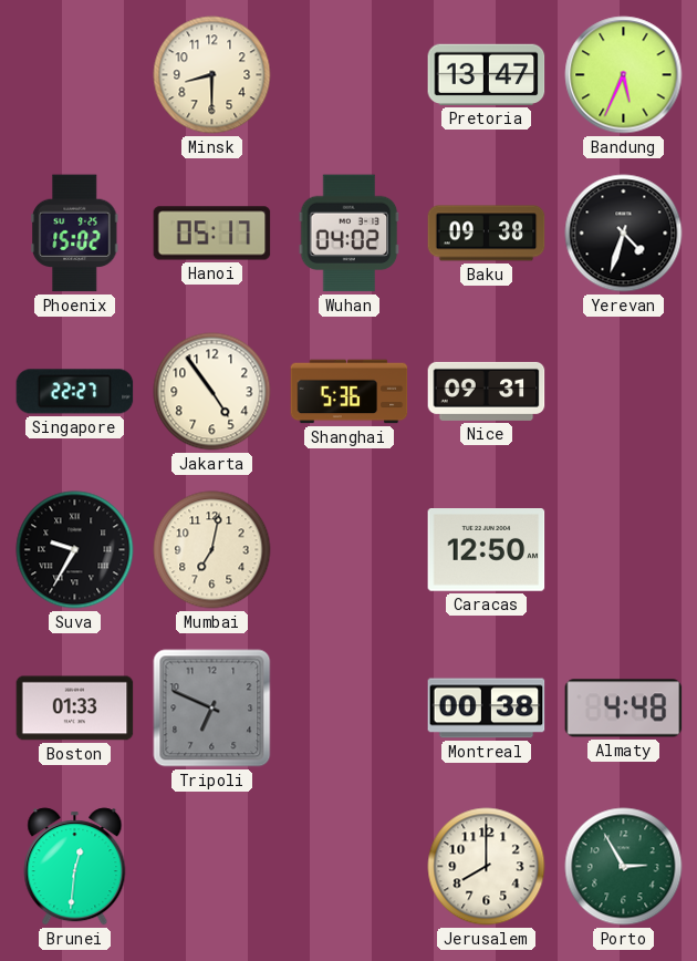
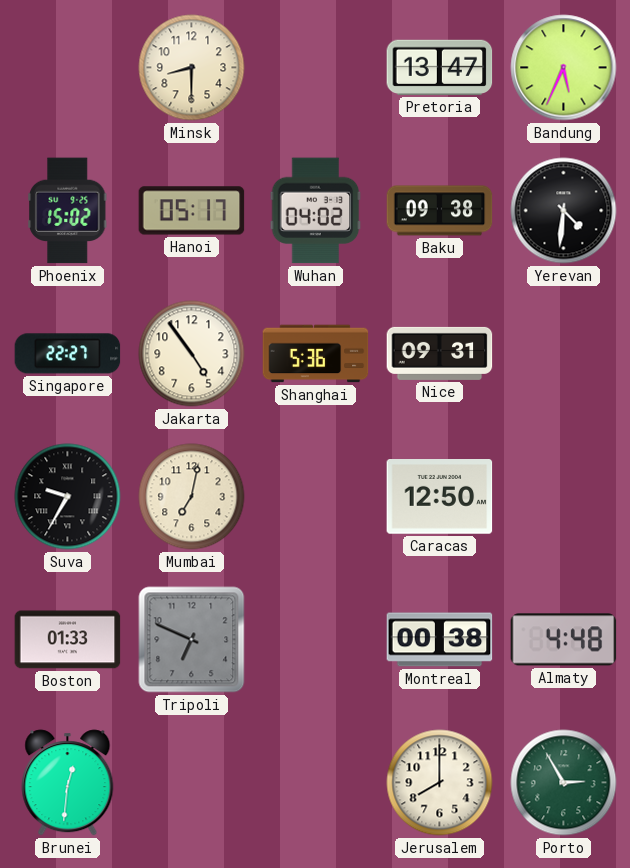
Yerevan: 4:33 -> 4:31 (564, 211)
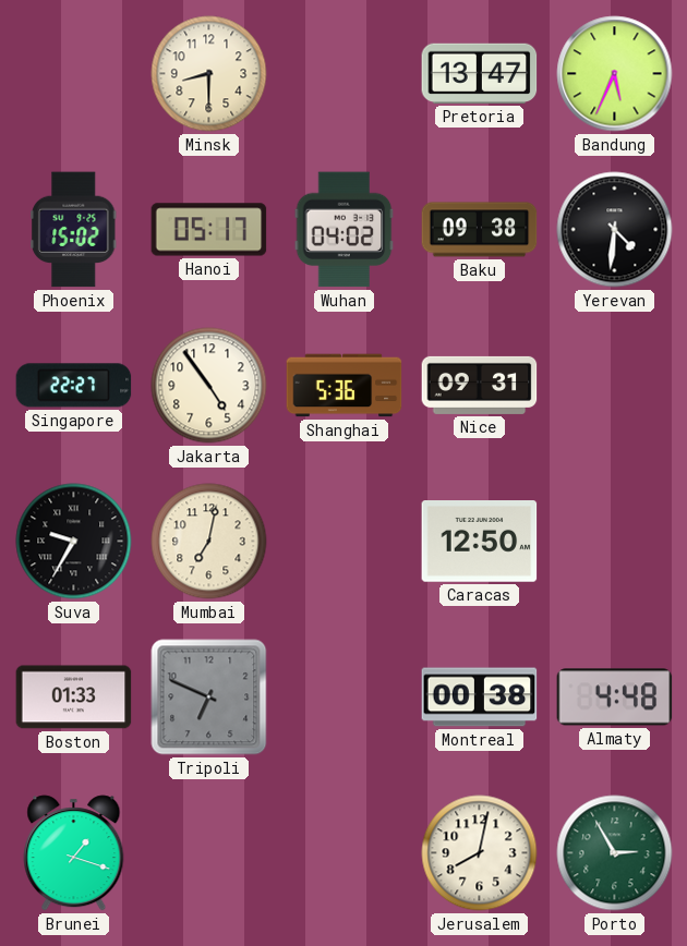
Brunei: 12:31 -> 1:18 (74, 853)
Jerusalem: 8:00 -> 8:02 (480, 853)
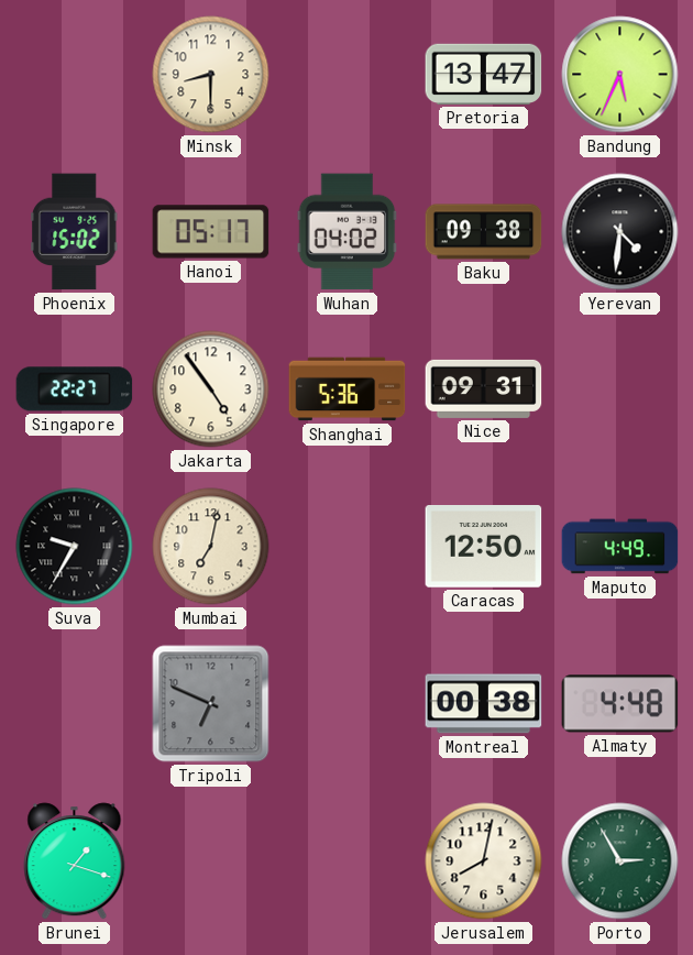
Maputo: none -> 4:49 (620, 547)
Boston: 01:33 -> none (74, 698)
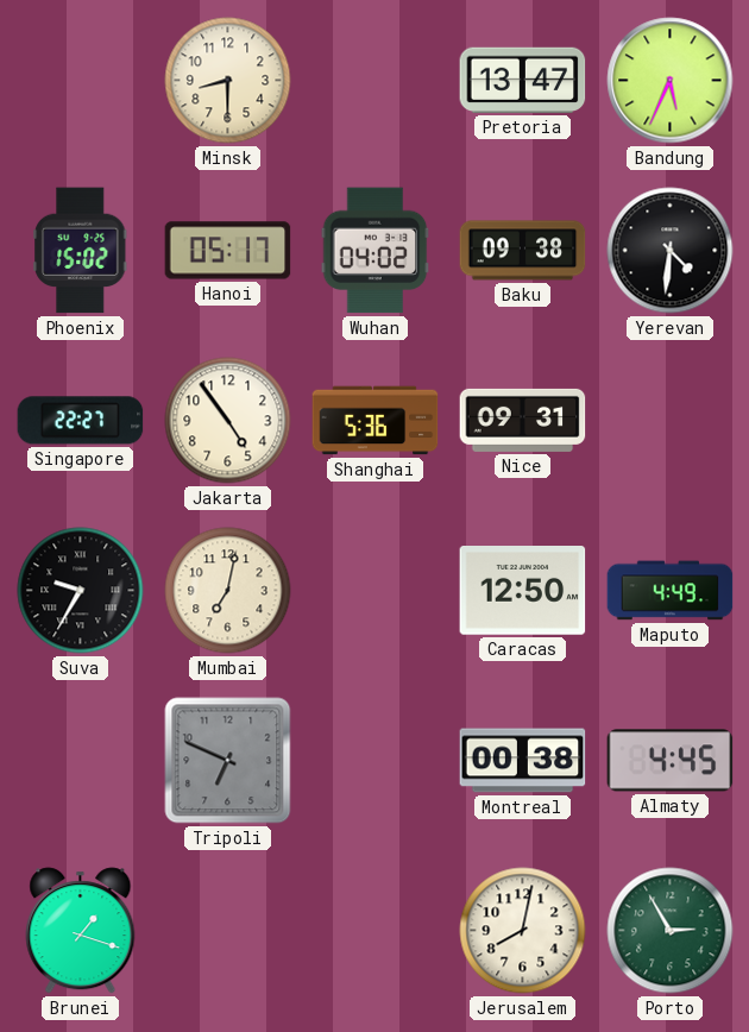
Almaty: 4:48 -> 4:45 (671, 761)
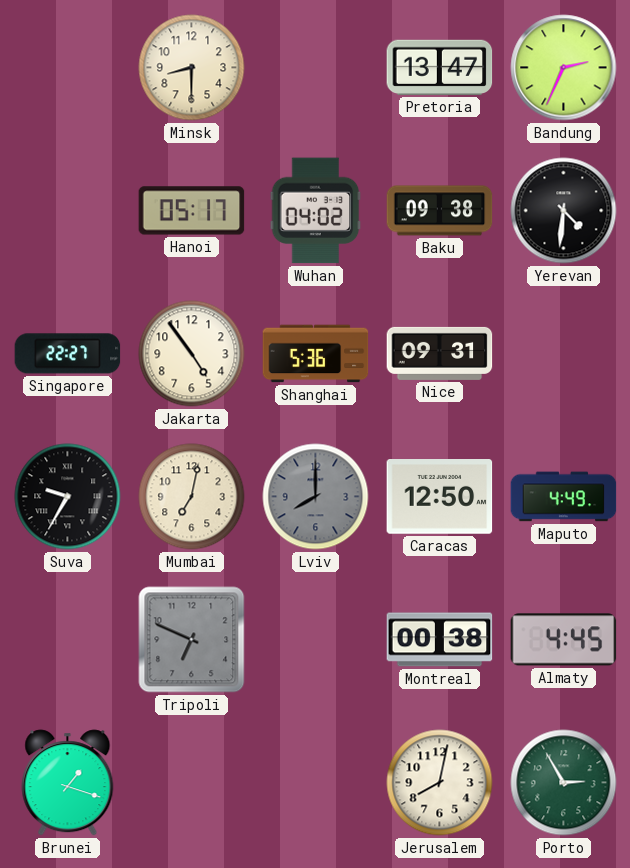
Bandung: 5:34 -> 2:34 (564, 68)
Phoenix: 15:02 -> none (81, 251)
Lviv: none -> 8:00 (316, 497)
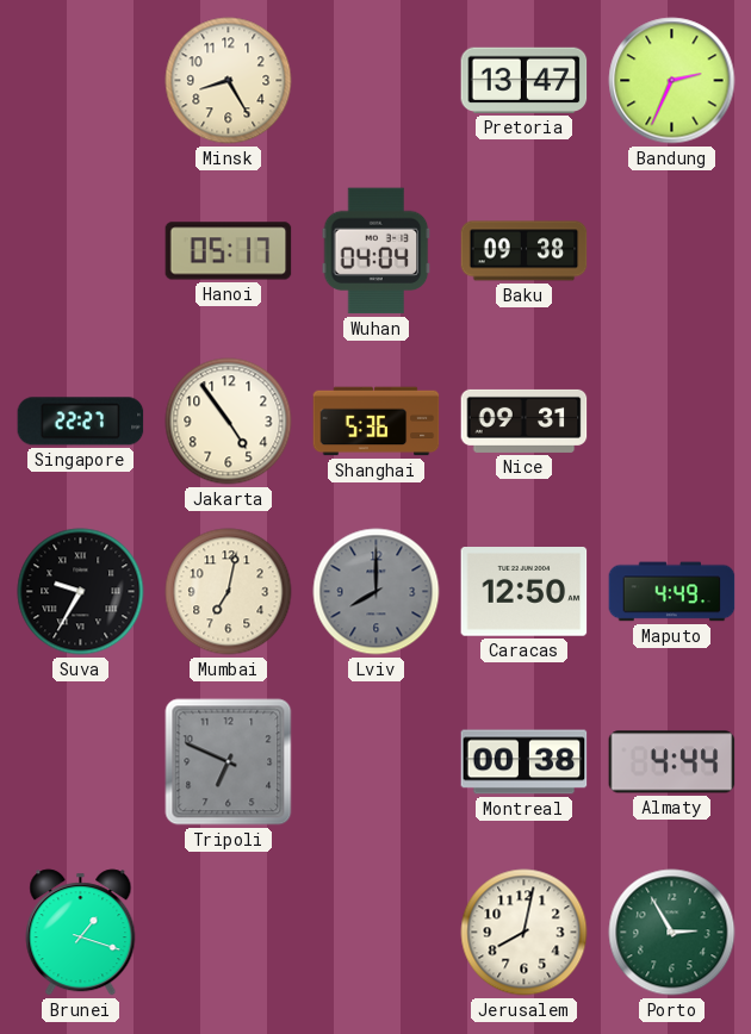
Minsk: 8:30 -> 8:25 (229, 81)
Wuhan: 04:02 -> 04:04 (377, 251)
Yerevan: 4:31 -> none (564, 211)
Almaty: 4:45 -> 4:44 (672, 762)
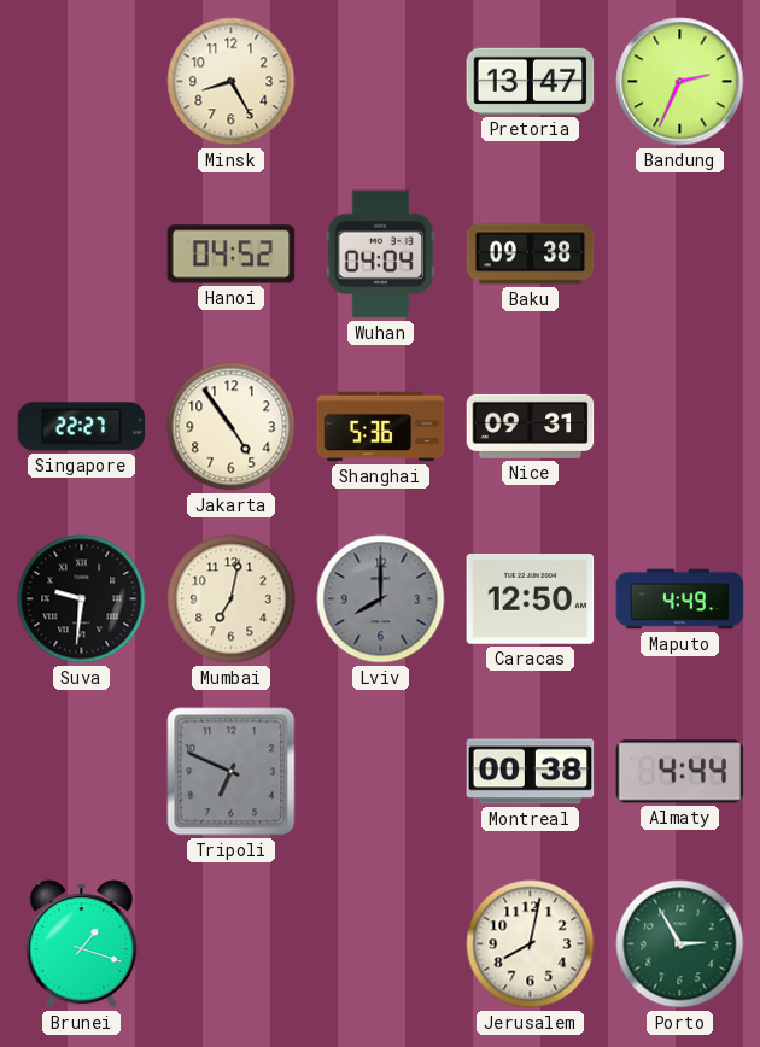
Hanoi: 05:17 -> 04:52 (232, 255)
Suva: 9:35 -> 9:31 (82, 599)
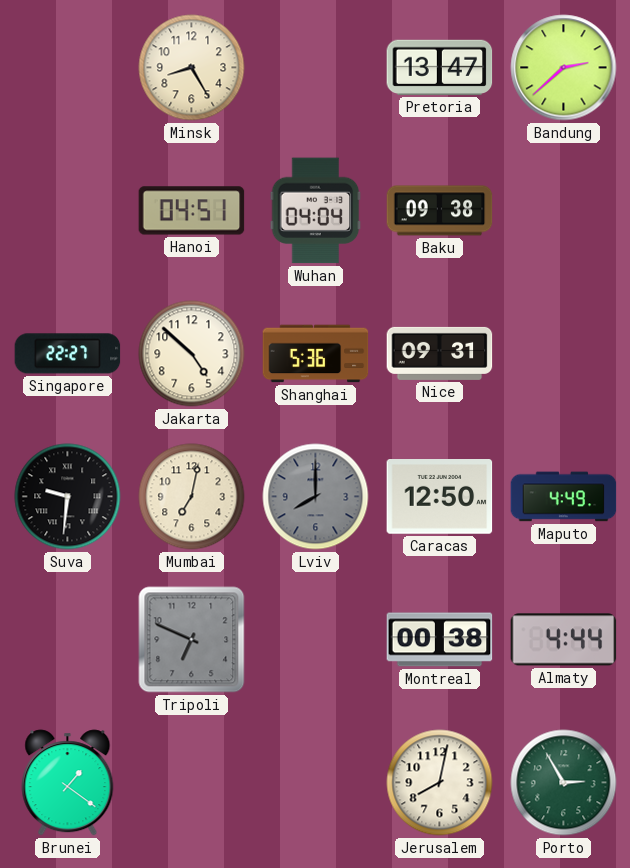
Bandung: 2:34 -> 2:38 (564, 68)
Hanoi: 04:52 -> 04:51 (192, 211)
Jakarta: 4:54 -> 4:52 (192, 354)
Brunei: 1:18 -> 1:21 (68, 783)
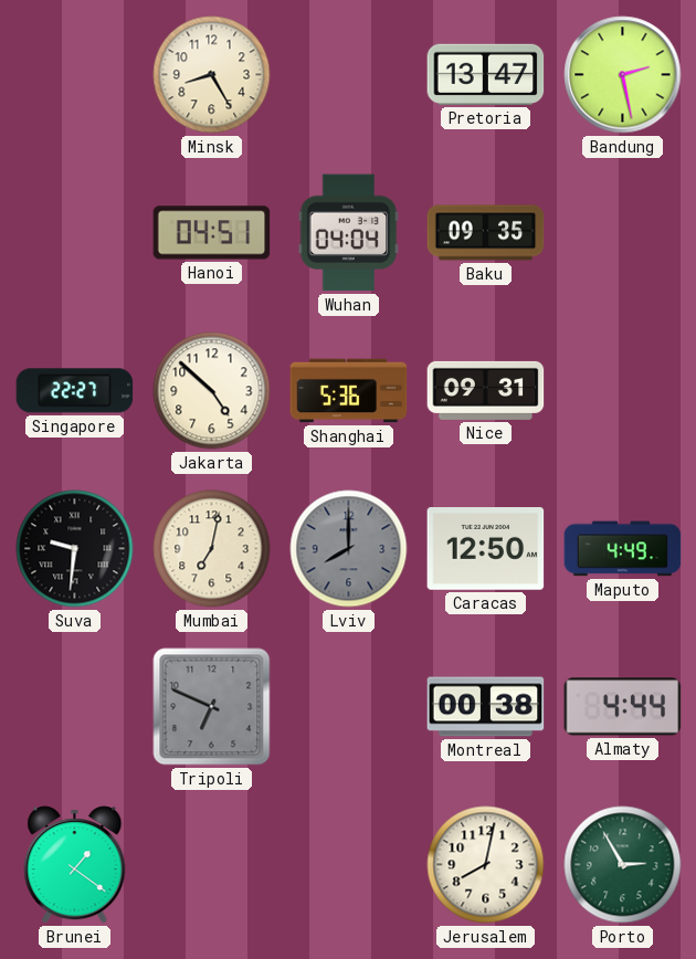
Bandung: 2:38 -> 2:28 (623, 75)
Baku: 09:38 -> 09:35 (486, 233)
